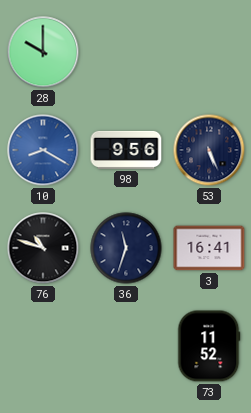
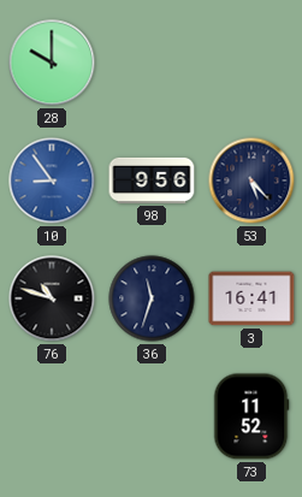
10: 8:20 -> 8:54 (52, 181)
53: 5:26 -> 5:23 (251, 181)
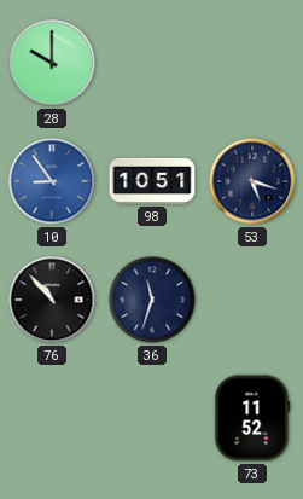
98: 9:56 -> 10:51 (152, 181)
53: 5:23 -> 5:18 (252, 181)
76: 10:48 -> 10:53 (52, 300)
3: 16:41 -> none (251, 298)
